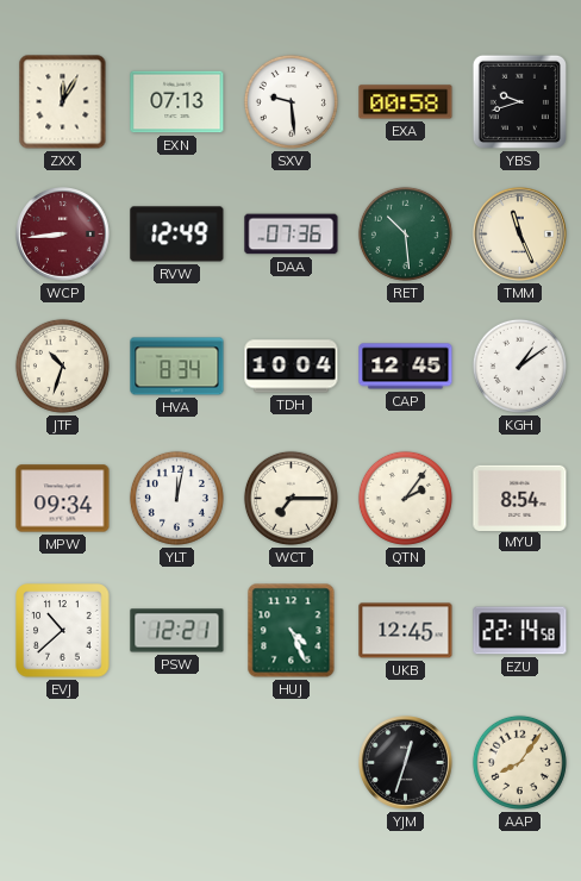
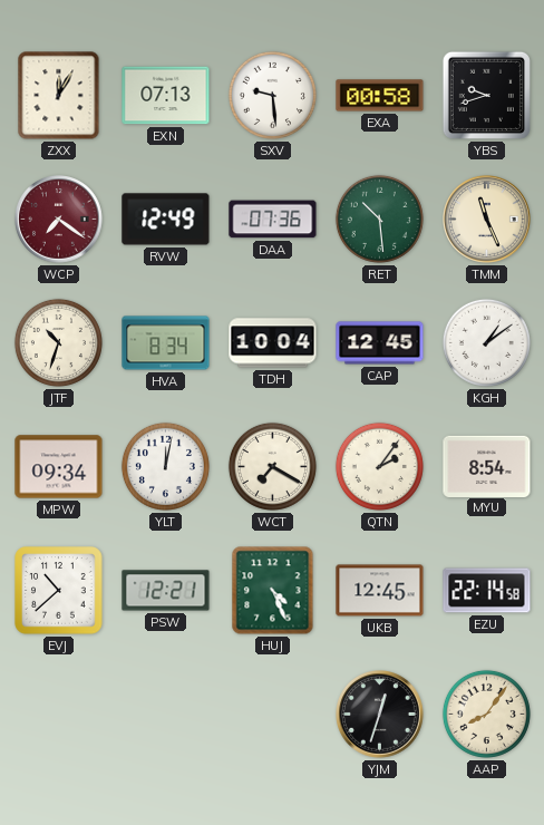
WCP: 8:44 -> 7:21 (59, 220)
WCT: 7:15 -> 7:20 (272, 466)
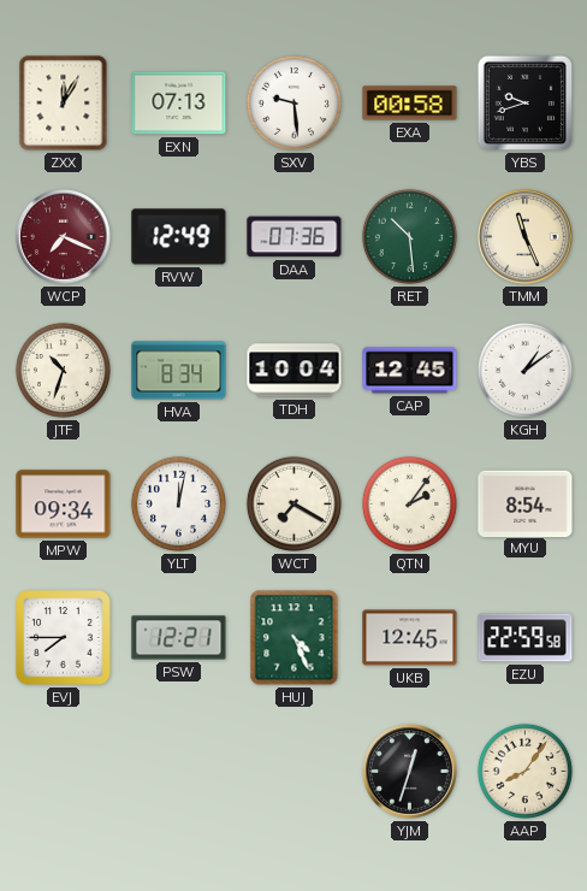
WCP: 7:21 -> 7:19 (64, 237)
EVJ: 10:38 -> 7:45 (64, 638)
EZU: 22:14 -> 22:59 (526, 638)
